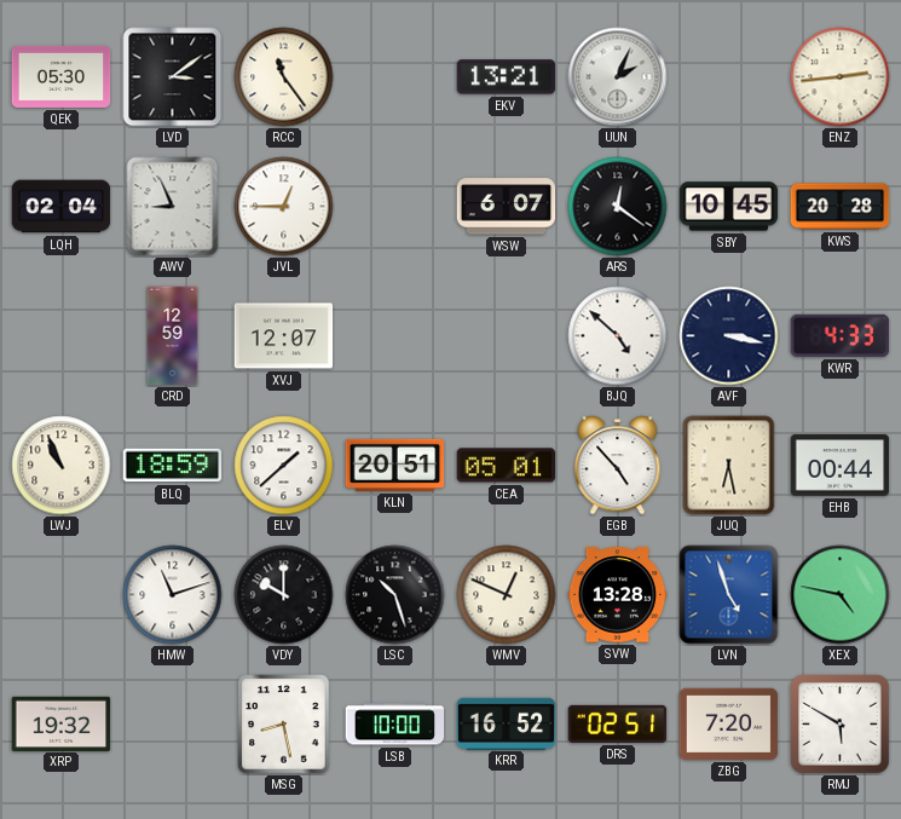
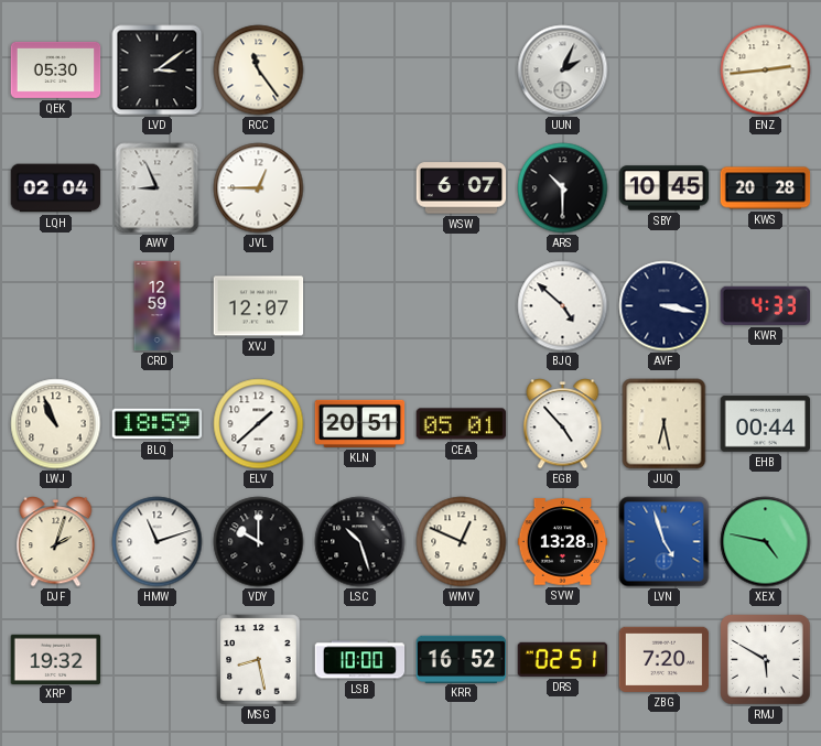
EKV: 13:21 -> none (507, 77)
ARS: 12:21 -> 10:30 (563, 188)
DJF: none -> 2:03 (56, 542)
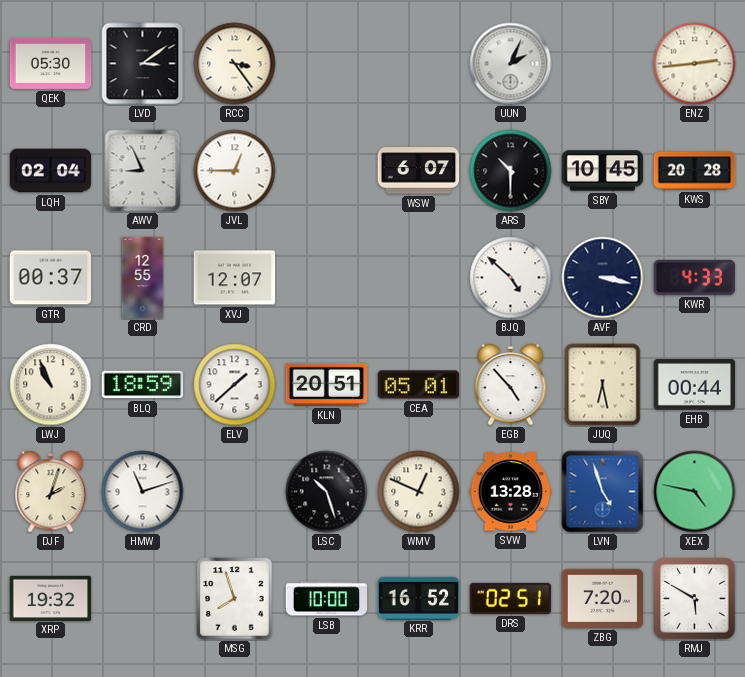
RCC: 11:24 -> 3:24 (235, 64)
GTR: none -> 00:37 (51, 278)
CRD: 12:59 -> 12:55 (143, 278)
VDY: 10:00 -> none (259, 542)
MSG: 8:28 -> 7:57 (235, 599)
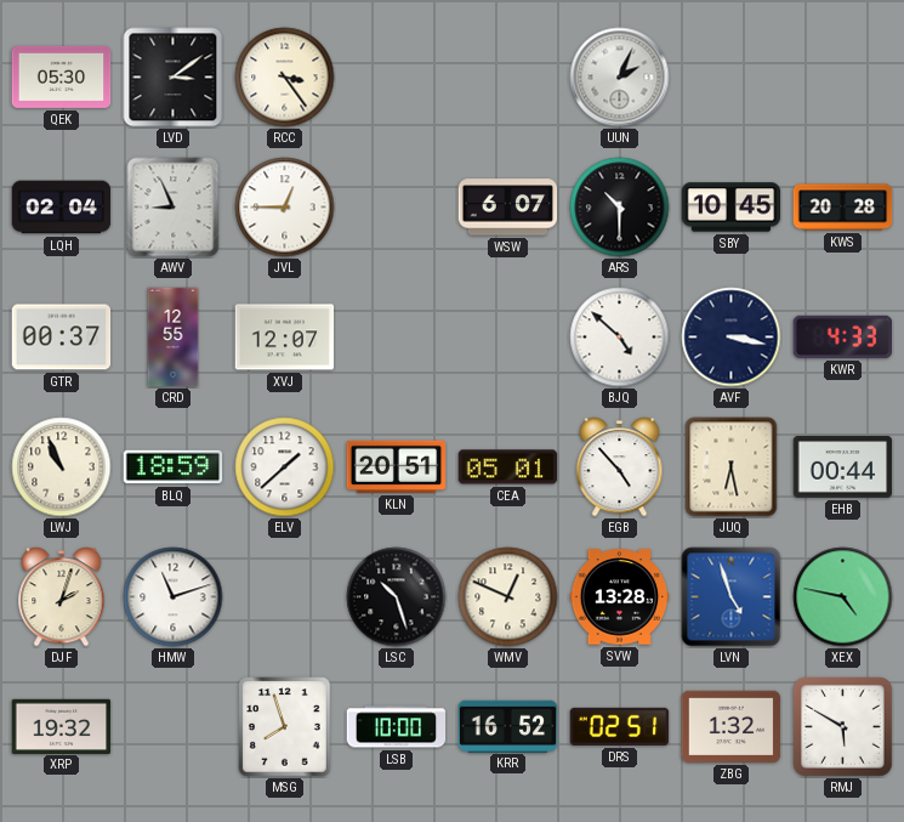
ENZ: 2:44 -> none (695, 64)
ZBG: 7:20 -> 1:32 (732, 726)
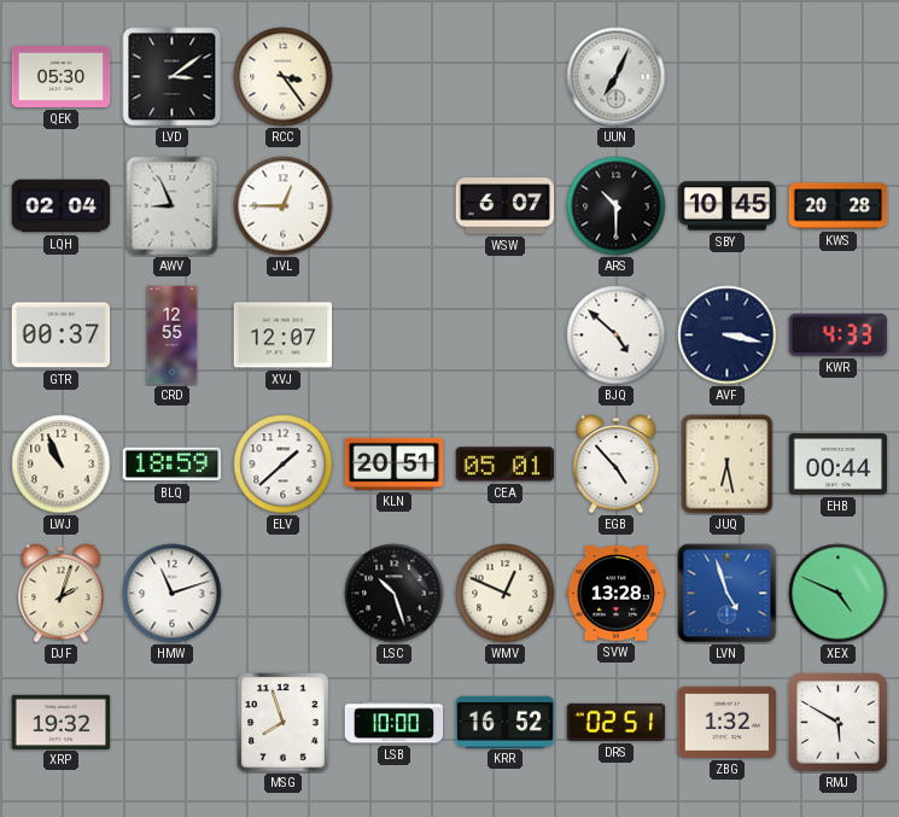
UUN: 2:04 -> 7:04 (617, 77)
XEX: 4:47 -> 4:49 (839, 594)
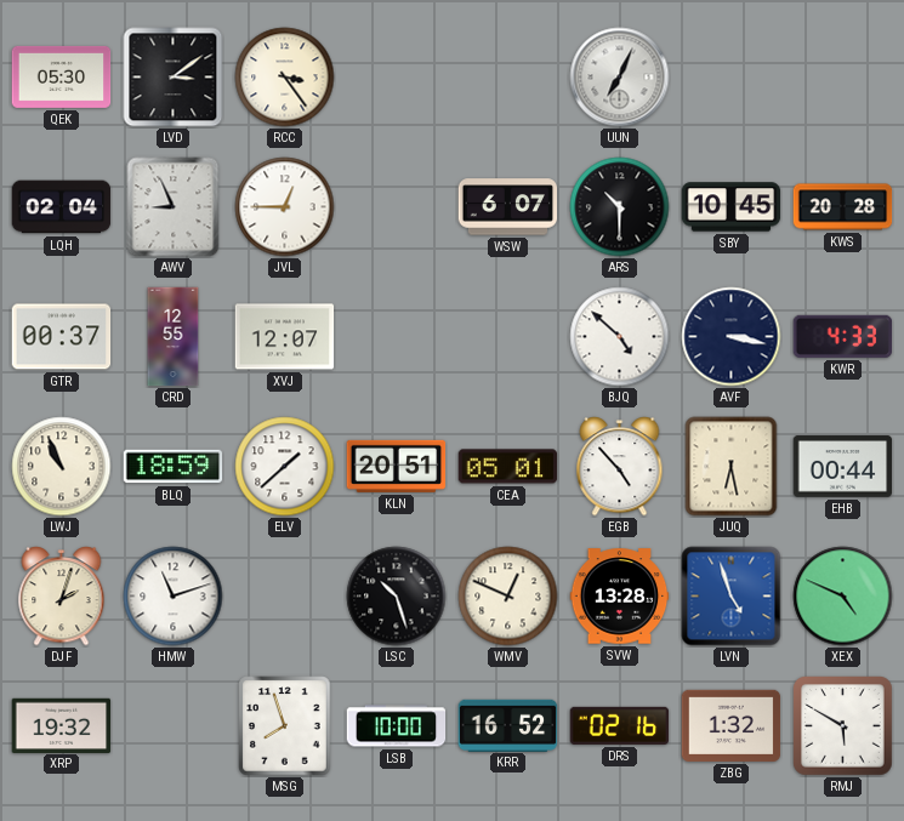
DRS: 02:51 -> 02:16 (620, 725)
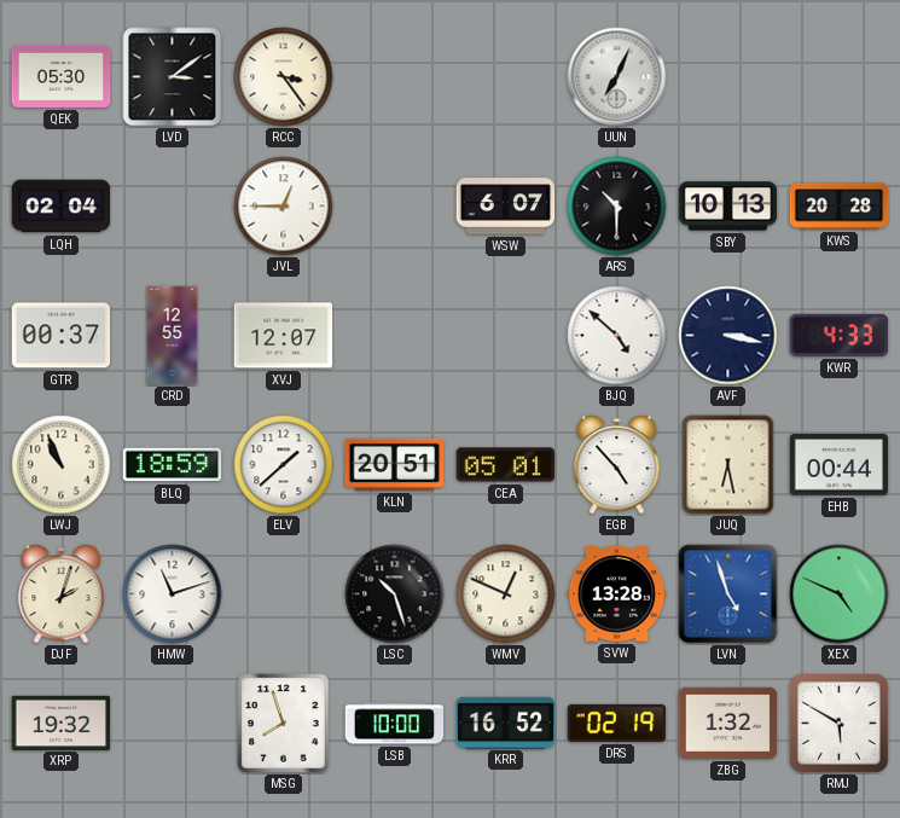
AWV: 8:56 -> none (174, 207)
SBY: 10:45 -> 10:13 (728, 207)
DRS: 02:16 -> 02:19 (617, 723)
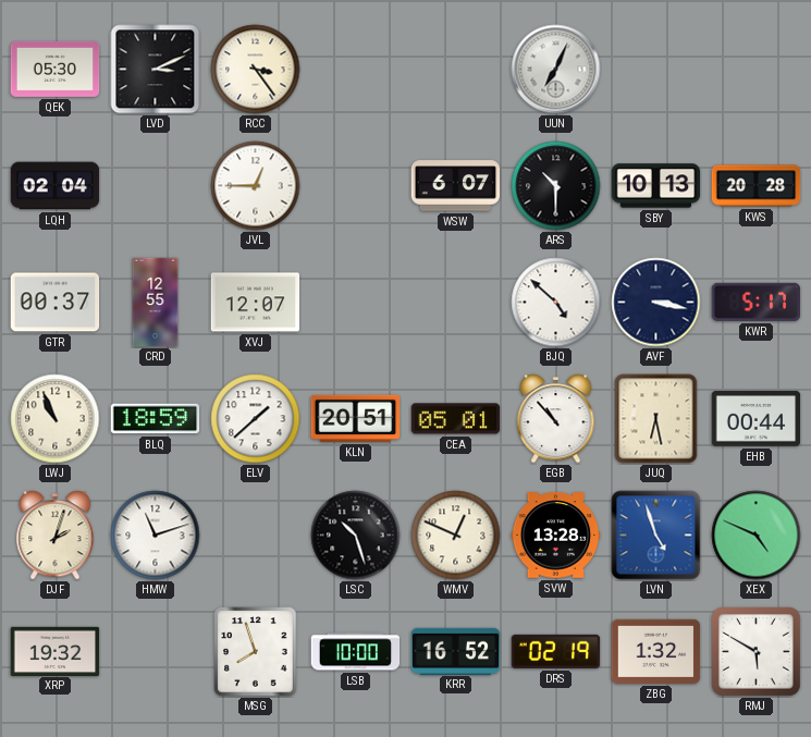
LVD: 3:09 -> 3:11 (156, 70)
KWR: 4:33 -> 5:17 (757, 302)
EGB: 4:53 -> 10:53 (556, 419)
